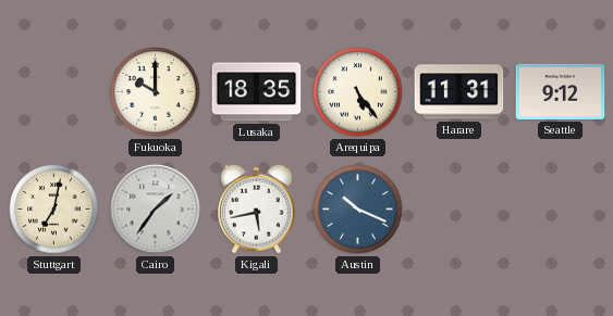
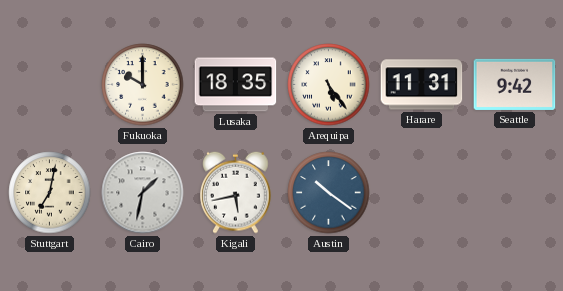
Seattle: 9:12 -> 9:42 (515, 84)
Cairo: 1:36 -> 1:32 (143, 193)
Austin: 10:19 -> 10:21 (329, 193)
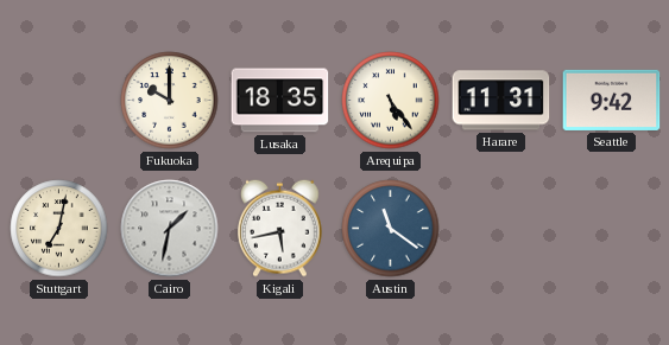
Austin: 10:21 -> 11:21 (391, 229)
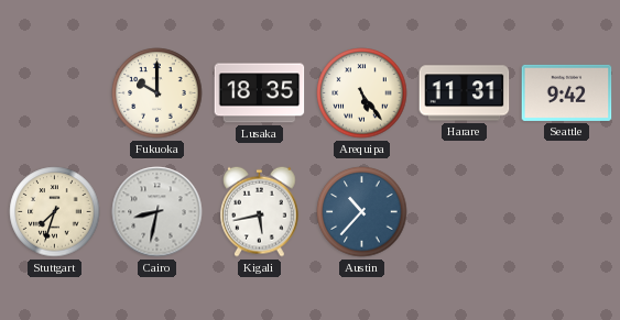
Stuttgart: 7:02 -> 7:33 (55, 212)
Cairo: 1:32 -> 8:32 (157, 212)
Austin: 11:21 -> 10:37 (362, 212)
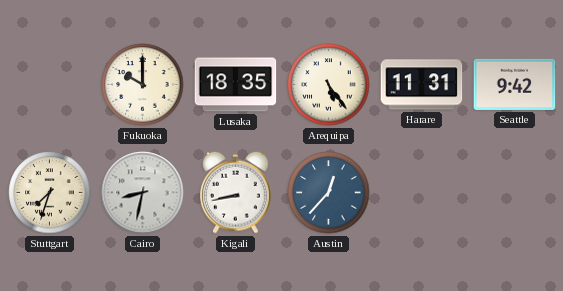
Kigali: 5:43 -> 8:43 (236, 192)
Austin: 10:37 -> 12:37 (329, 193)
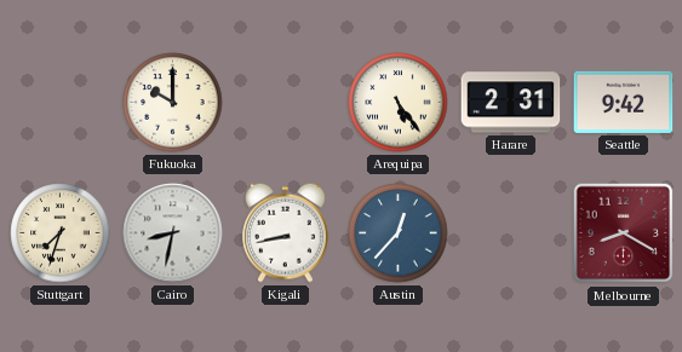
Lusaka: 18:35 -> none (236, 85)
Harare: 11:31 -> 2:31 (511, 103)
Melbourne: none -> 8:20 (624, 233)
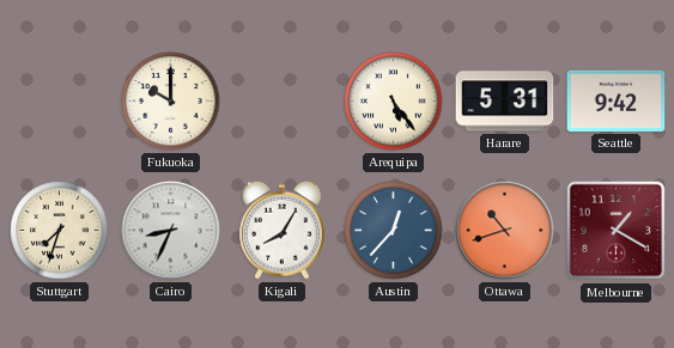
Harare: 2:31 -> 5:31 (505, 102)
Cairo: 8:32 -> 8:34 (171, 231)
Kigali: 8:43 -> 8:05 (283, 230)
Ottawa: none -> 10:42 (505, 231)
Melbourne: 8:20 -> 1:20 (617, 231)
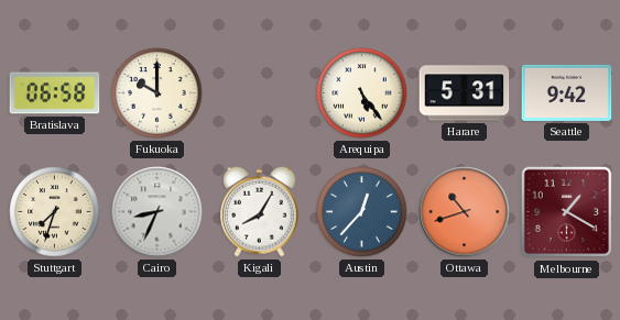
Bratislava: none -> 06:58 (55, 93)
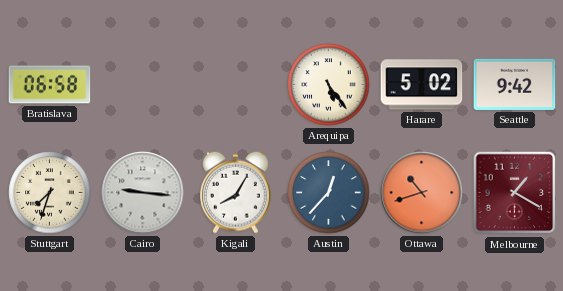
Fukuoka: 10:00 -> none (157, 93)
Harare: 5:31 -> 5:02 (422, 85)
Cairo: 8:34 -> 9:16 (143, 193)
